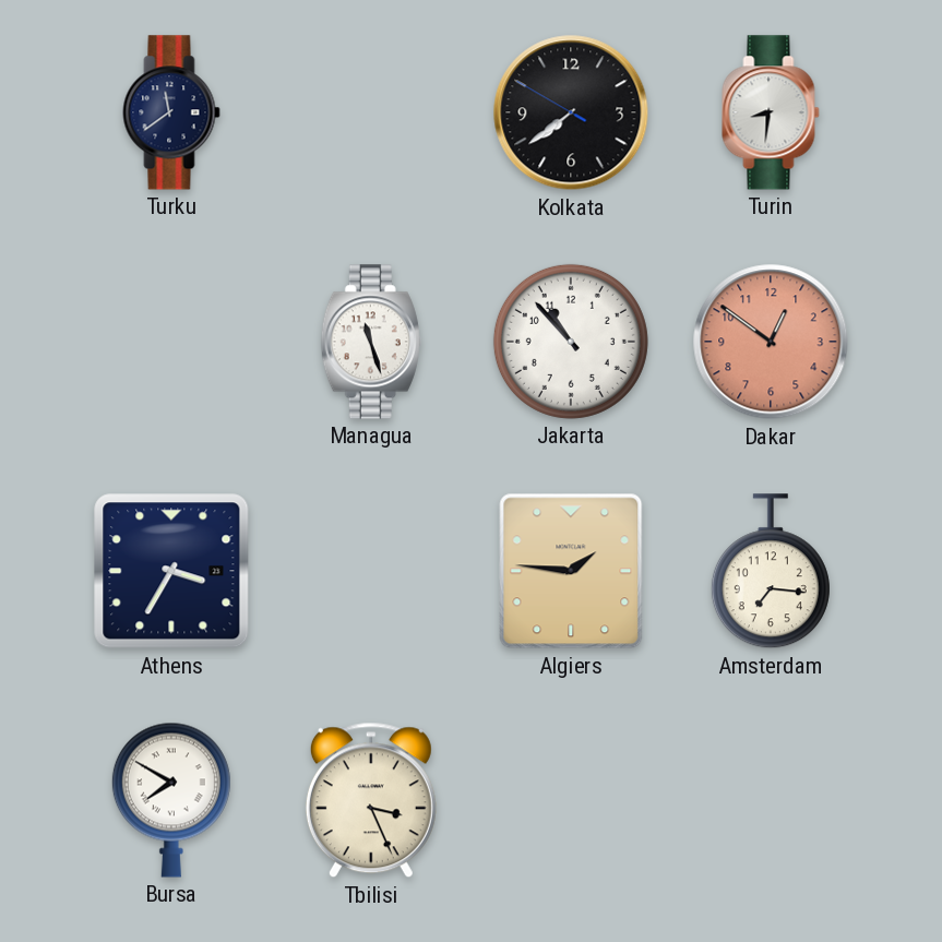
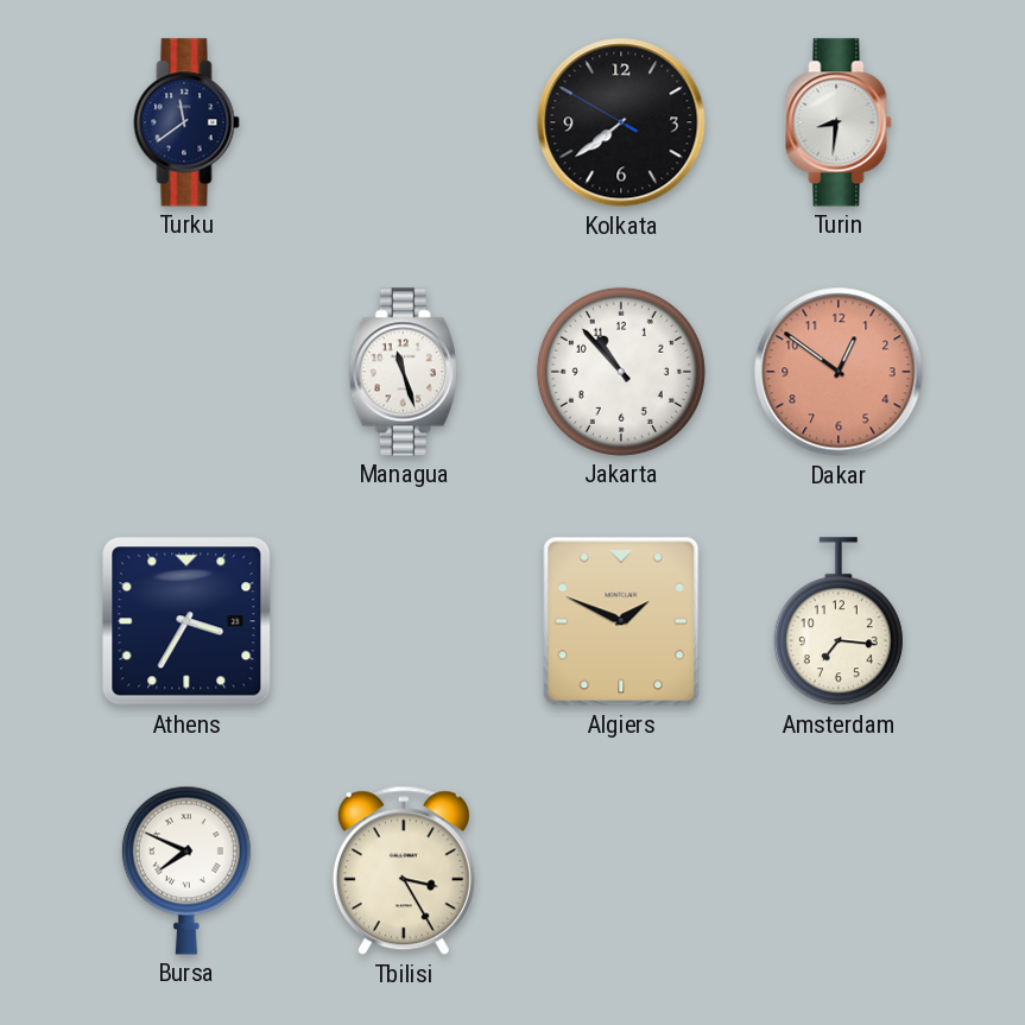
Algiers: 1:46 -> 1:49 (621, 621)
Bursa: 7:50 -> 7:49 (186, 871)
Tbilisi: 3:26 -> 3:25 (404, 871)
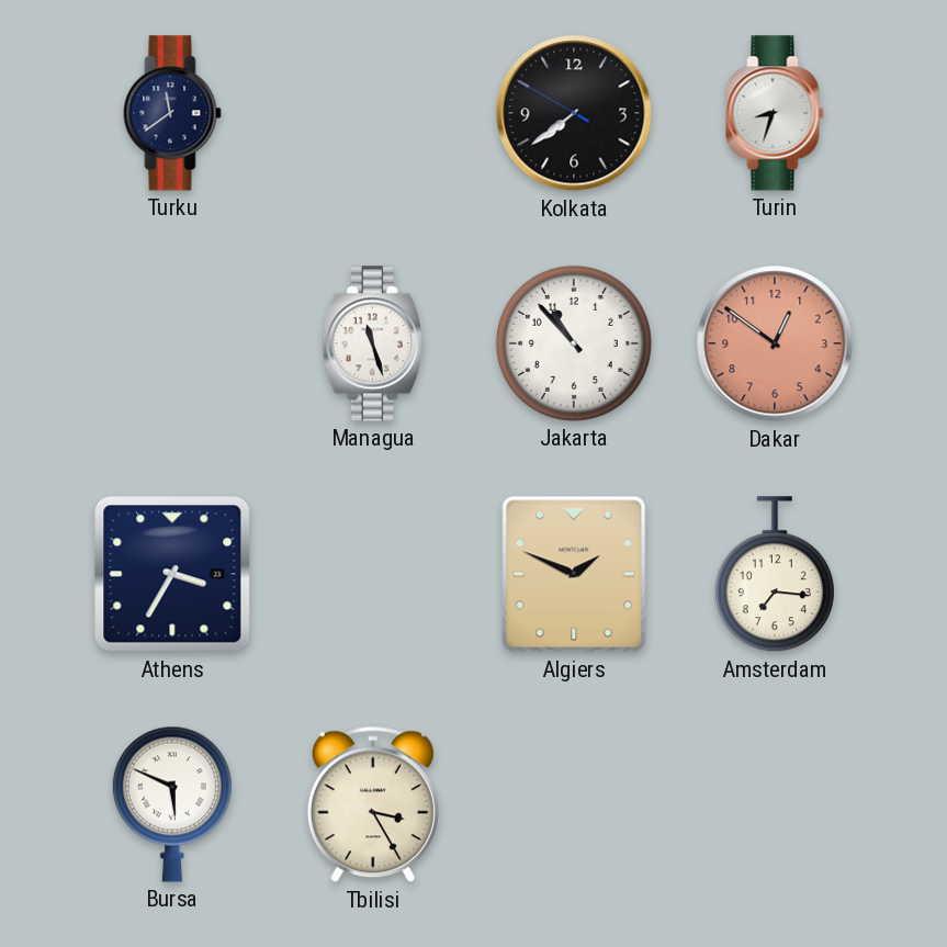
Turin: 8:31 -> 8:33 (775, 113)
Bursa: 7:49 -> 5:49 (172, 804)
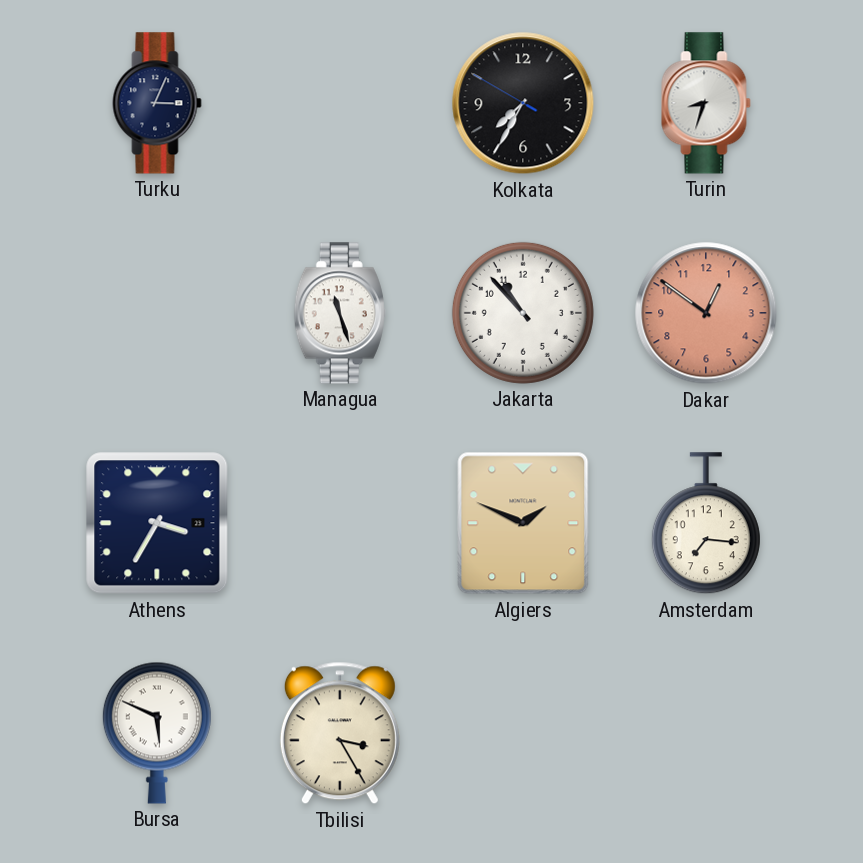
Turku: 11:39 -> 3:04 (157, 103)
Kolkata: 7:38 -> 7:34 (523, 103)
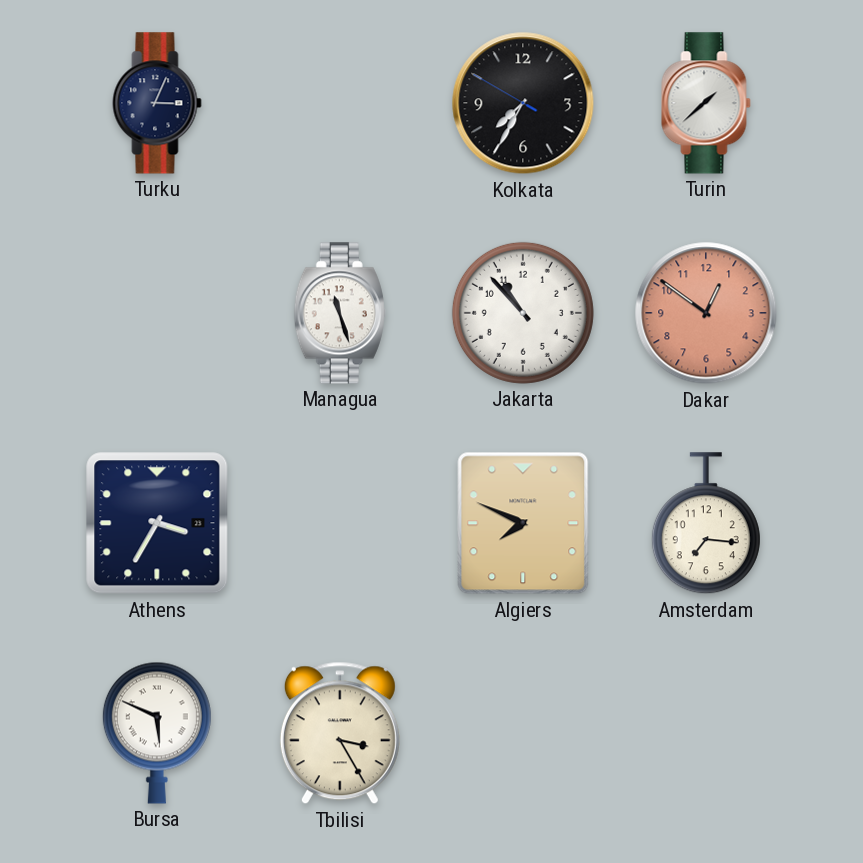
Turin: 8:33 -> 1:38 (706, 103)
Algiers: 1:49 -> 7:49 (523, 523)
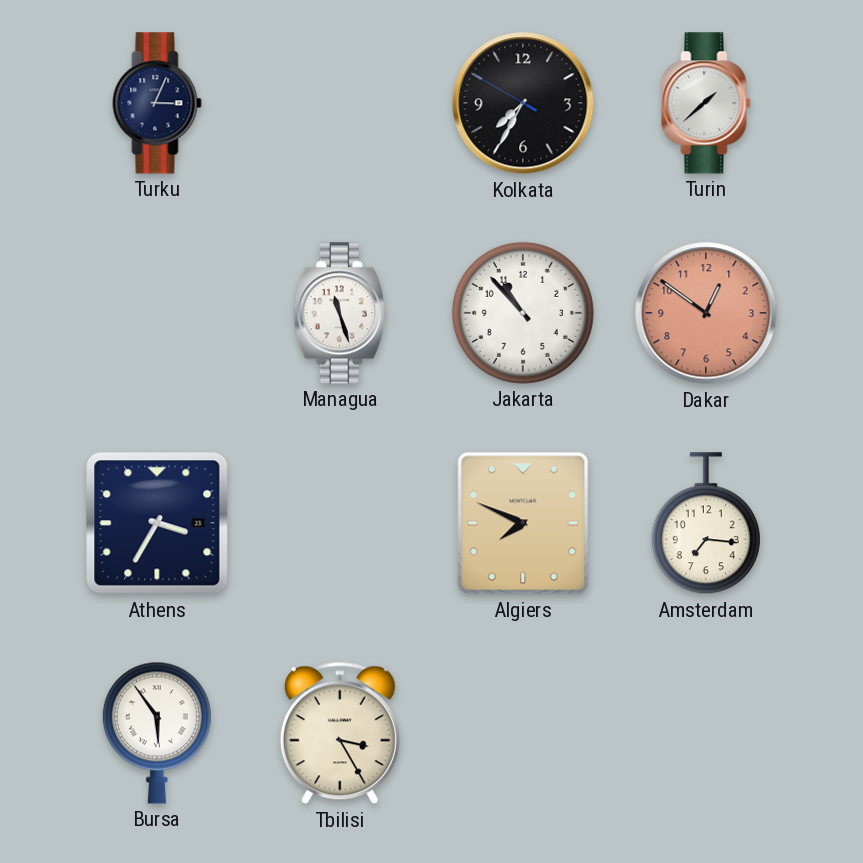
Bursa: 5:49 -> 5:54 (157, 733)
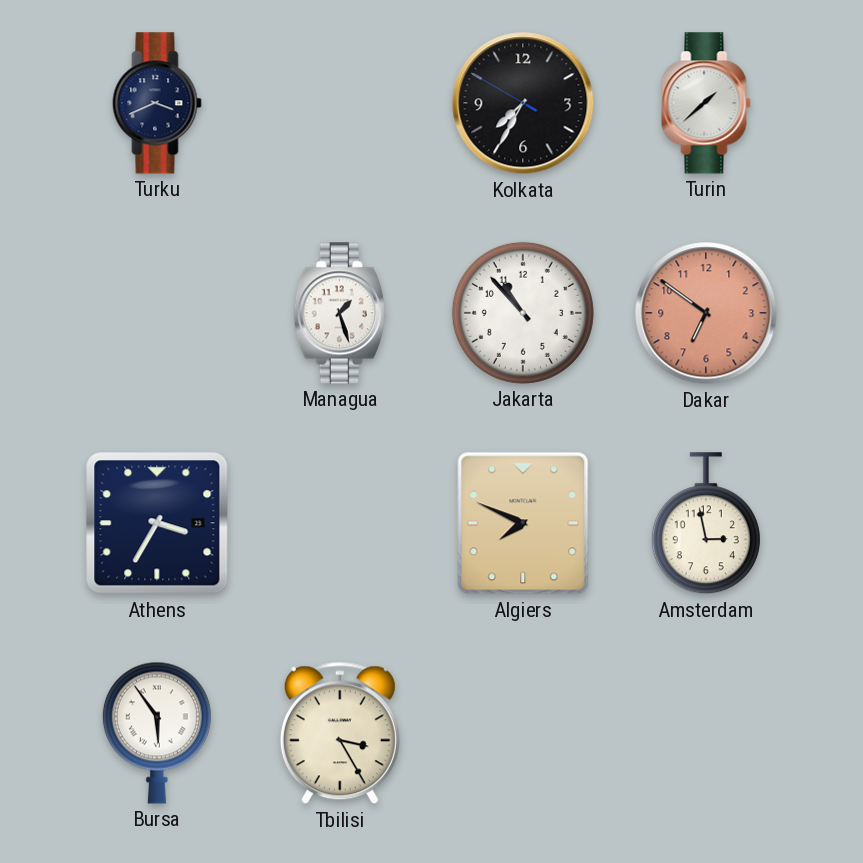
Turku: 3:04 -> 3:41 (157, 103)
Managua: 11:27 -> 1:27 (340, 313)
Dakar: 12:51 -> 6:51 (706, 313)
Amsterdam: 7:16 -> 2:58 (706, 524)
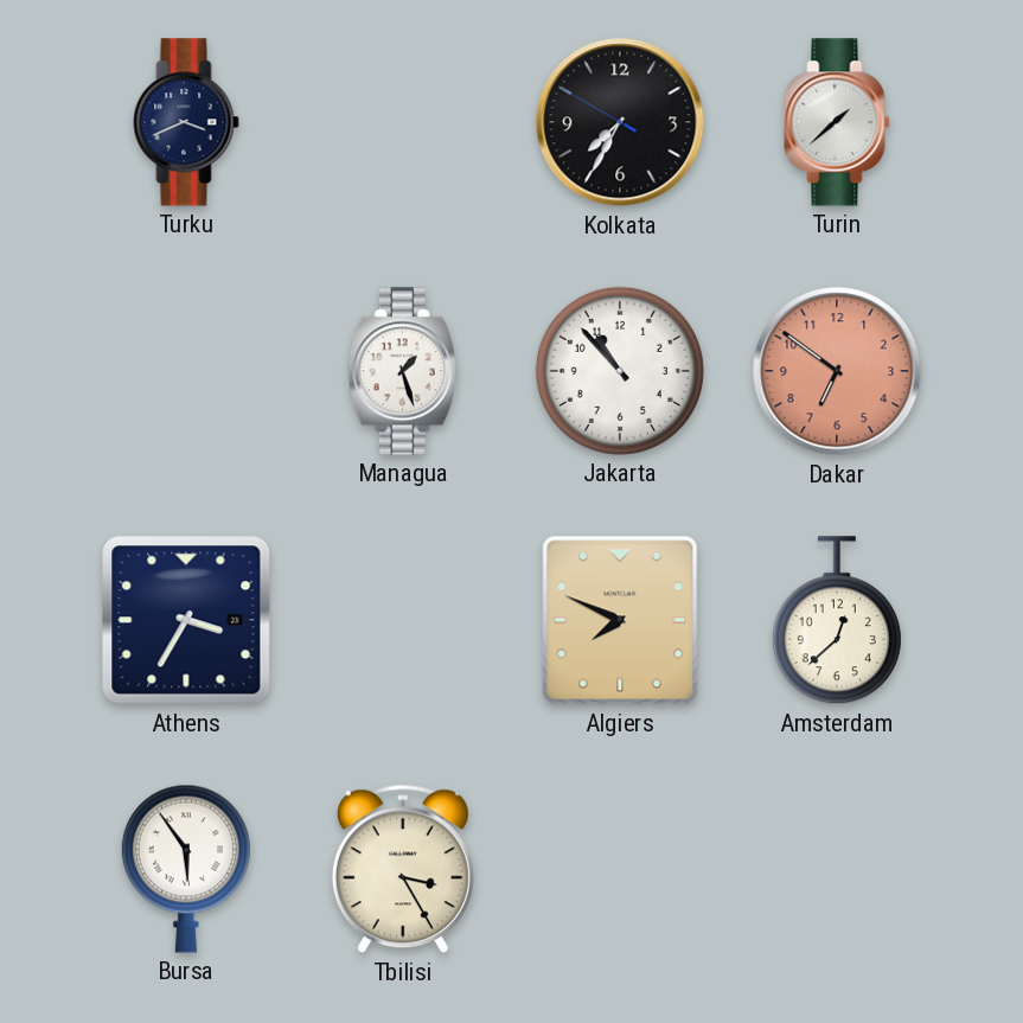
Amsterdam: 2:58 -> 12:38 (837, 621)
